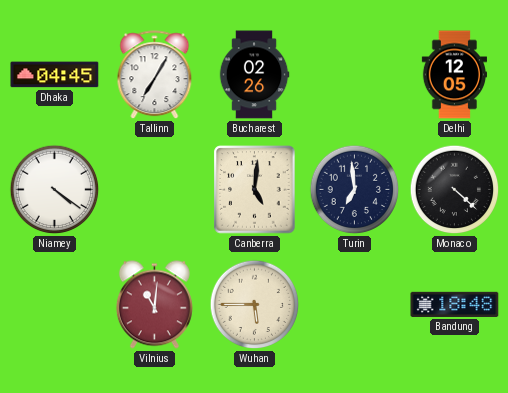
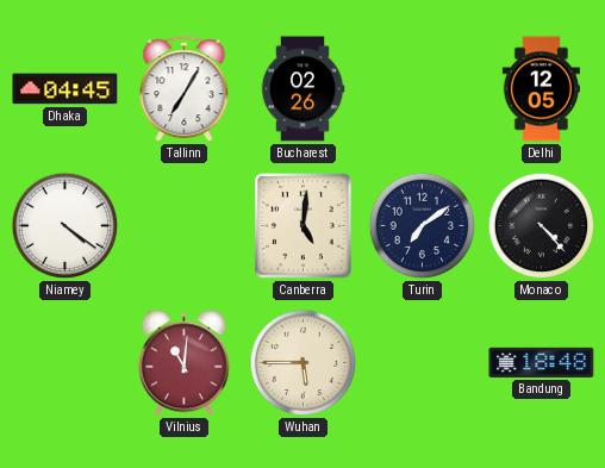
Turin: 6:59 -> 7:09 (423, 226)
Monaco: 4:22 -> 4:23 (542, 226)
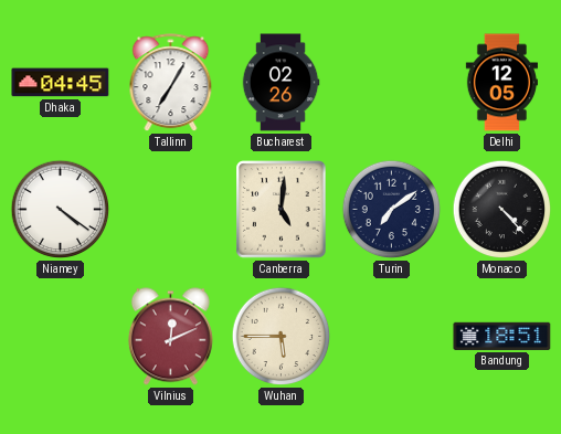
Vilnius: 11:01 -> 12:11 (170, 337)
Bandung: 18:48 -> 18:51 (502, 336)
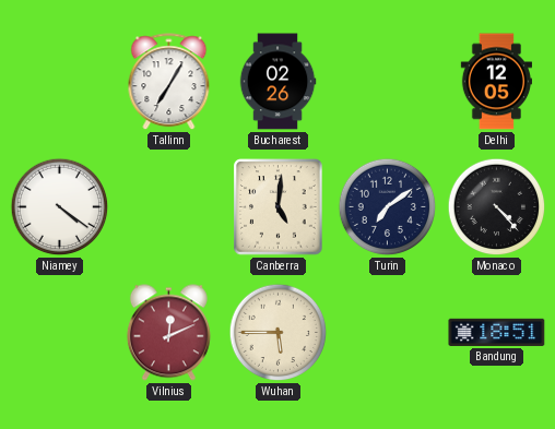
Dhaka: 04:45 -> none (61, 83)
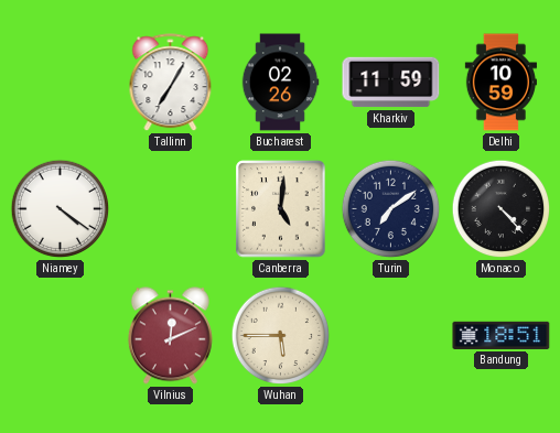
Kharkiv: none -> 11:59 (391, 83)
Delhi: 12:05 -> 10:59 (500, 83)
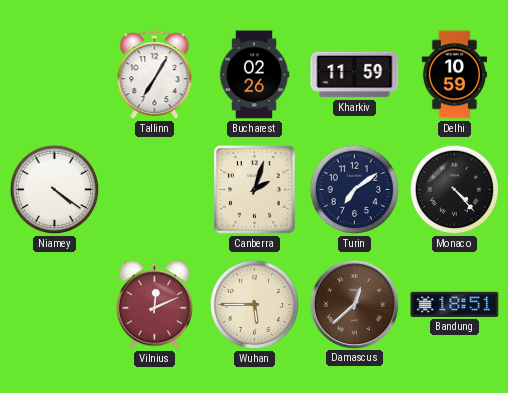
Canberra: 5:01 -> 2:03 (255, 190)
Damascus: none -> 12:38 (354, 304)
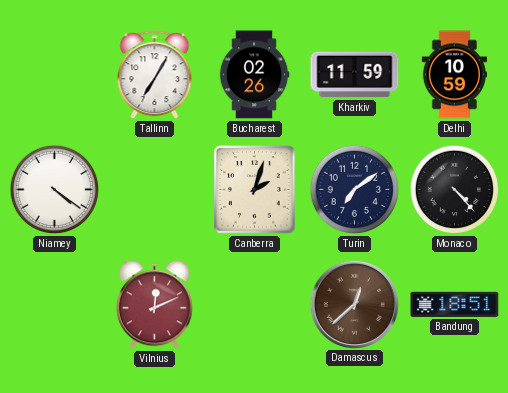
Wuhan: 5:45 -> none (255, 305)
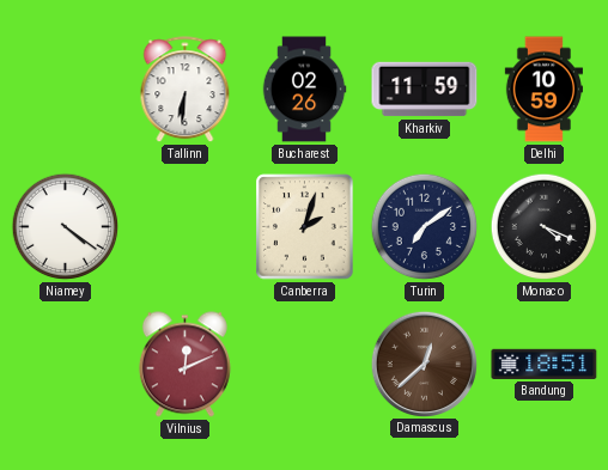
Tallinn: 7:05 -> 6:31 (186, 90)
Monaco: 4:23 -> 4:19 (545, 227)
